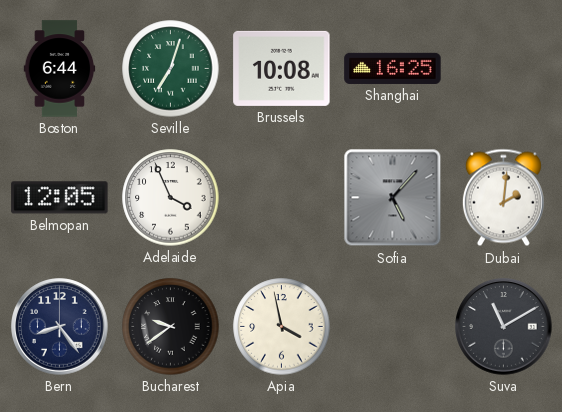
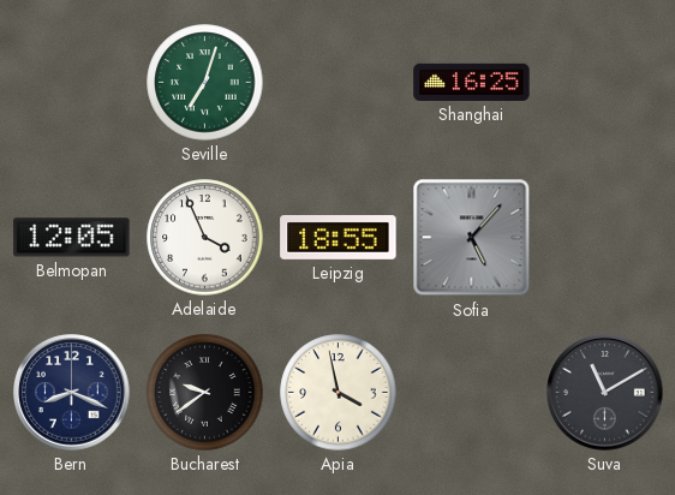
Boston: 6:44 -> none (60, 69)
Brussels: 10:08 -> none (282, 68)
Leipzig: none -> 18:55 (339, 238)
Dubai: 2:01 -> none (503, 198)
Bern: 8:24 -> 8:19 (72, 393)
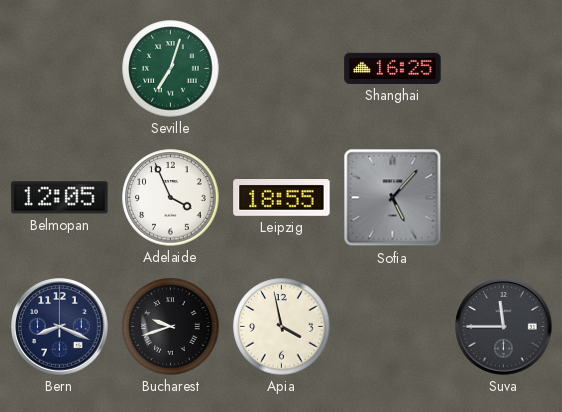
Bucharest: 9:39 -> 9:42 (171, 327)
Suva: 11:10 -> 11:45 (504, 327)
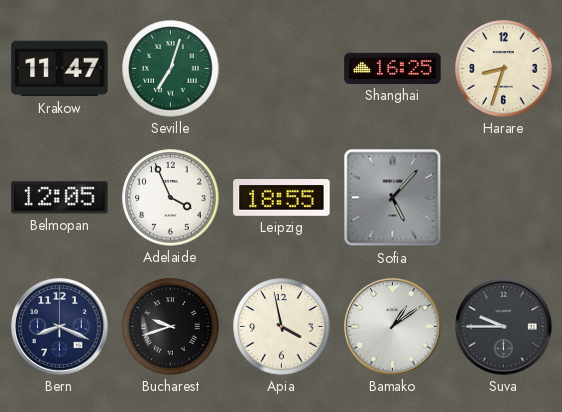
Krakow: none -> 11:47 (60, 69)
Harare: none -> 8:33 (504, 69)
Bamako: none -> 1:09 (393, 327)
Suva: 11:45 -> 9:45 (504, 327)
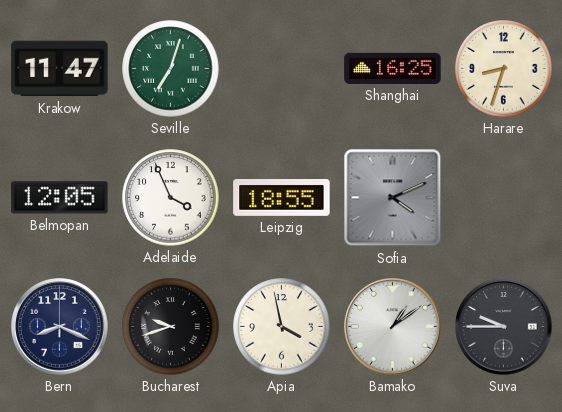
Sofia: 5:07 -> 4:11 (393, 198)
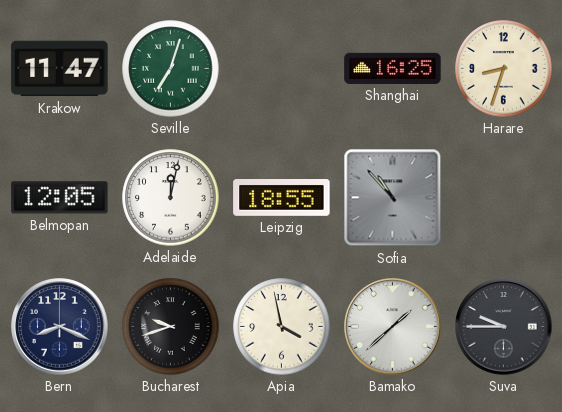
Adelaide: 3:56 -> 12:02 (171, 198)
Sofia: 4:11 -> 10:53 (393, 198)
Bamako: 1:09 -> 1:38 (393, 327)
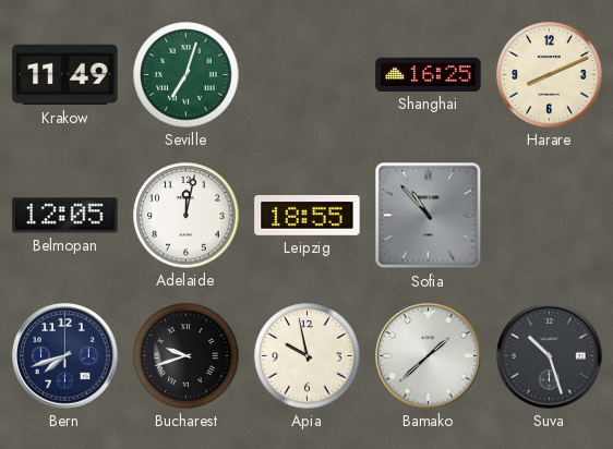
Krakow: 11:47 -> 11:49 (65, 75)
Harare: 8:33 -> 8:11 (550, 75)
Bern: 8:19 -> 7:42 (65, 356)
Apia: 3:58 -> 9:58 (308, 356)
Suva: 9:45 -> 10:27 (550, 356)
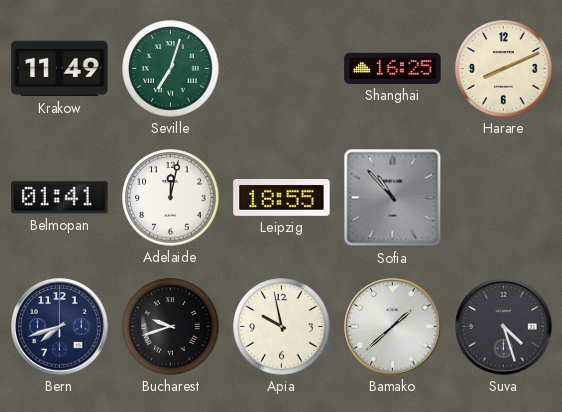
Belmopan: 12:05 -> 01:41 (60, 198)
Suva: 10:27 -> 4:27 (504, 327)
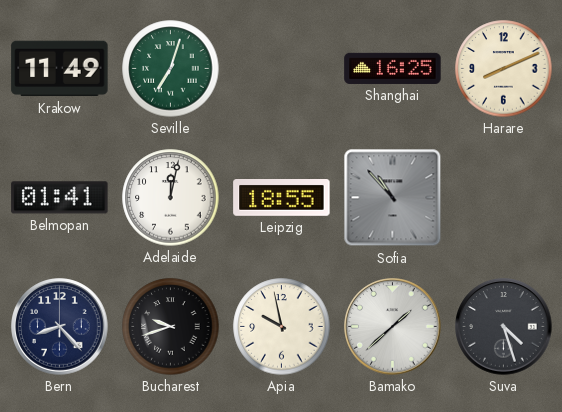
Bern: 7:42 -> 8:23 (60, 327)
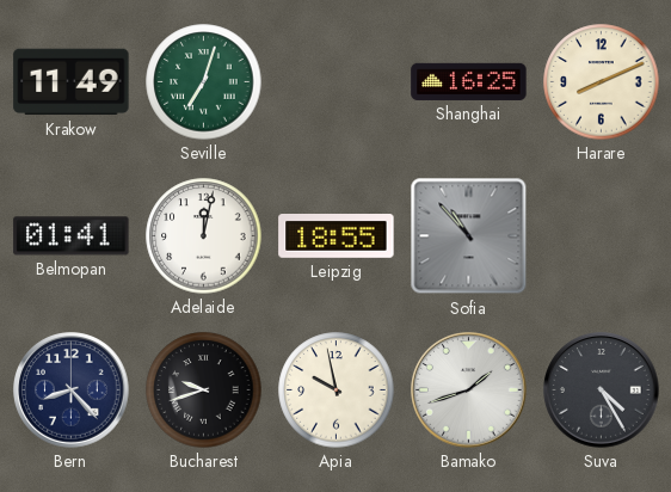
Bamako: 1:38 -> 1:42 (469, 390)
Suva: 4:27 -> 4:25 (602, 390)
